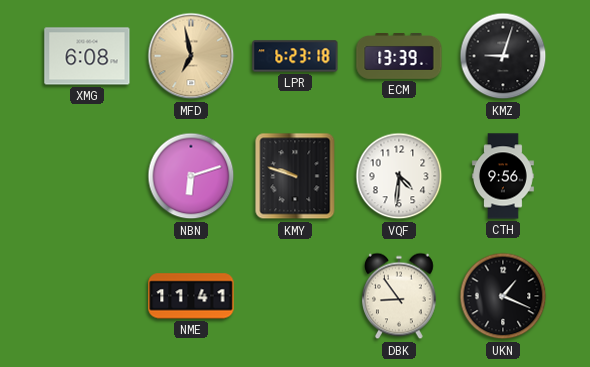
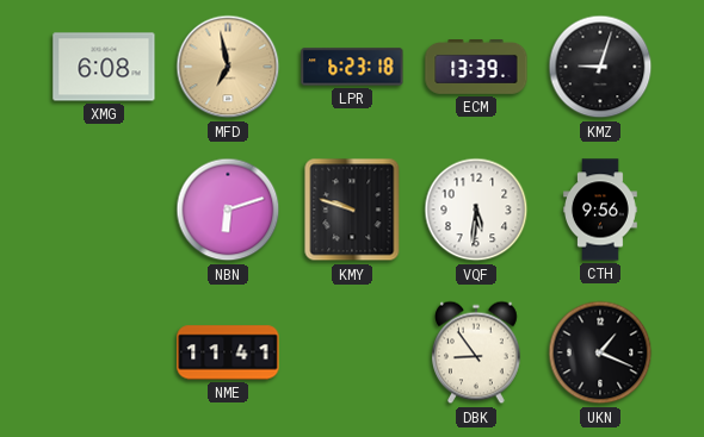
VQF: 4:31 -> 5:31 (476, 210)
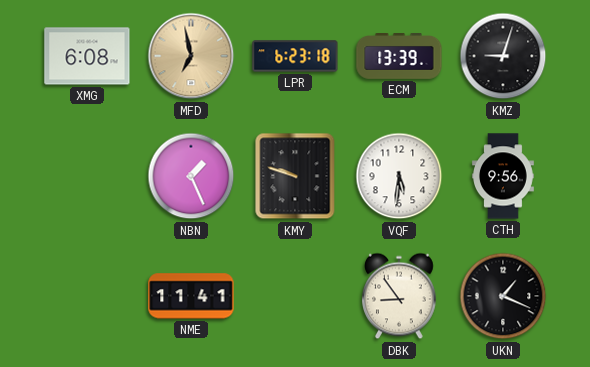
NBN: 6:12 -> 1:26 (191, 176)
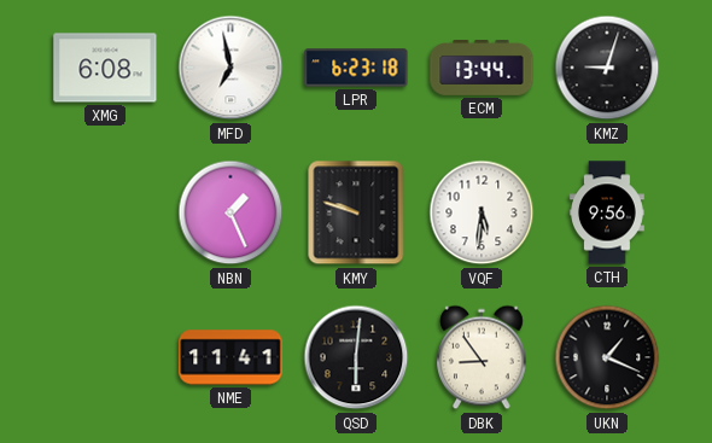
MFD dial: champagne -> white (230, 68)
ECM: 13:39 -> 13:44 (482, 69)
QSD: none -> 6:01 (356, 357)
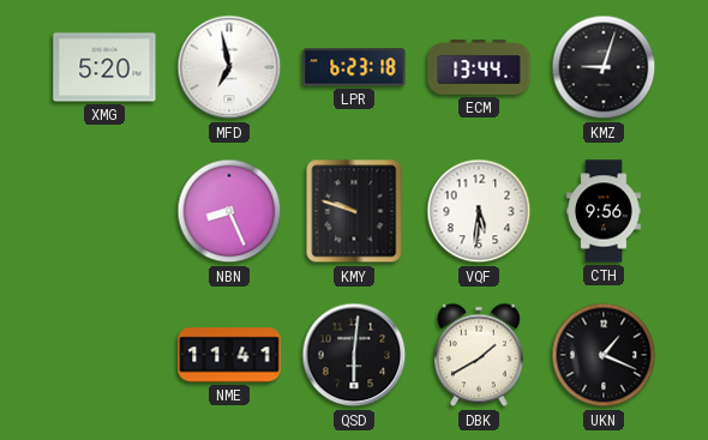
XMG: 6:08 -> 5:20 (104, 67)
NBN: 1:26 -> 8:26 (229, 211)
DBK: 8:54 -> 1:40 (480, 355)
